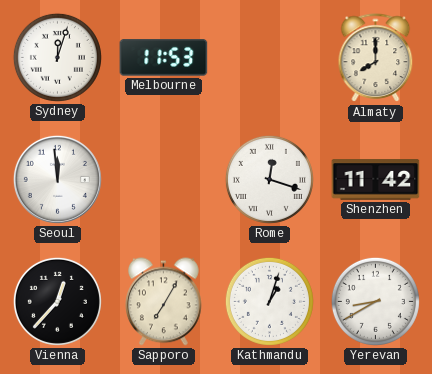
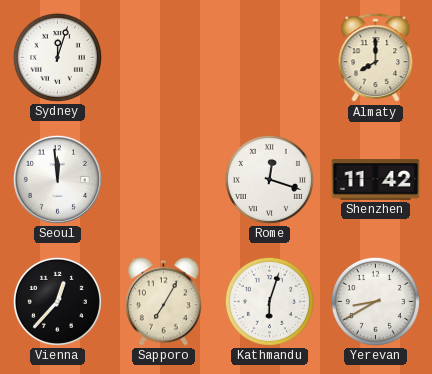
Melbourne: 11:53 -> none (164, 58)
Kathmandu: 1:03 -> 6:03 (269, 301)
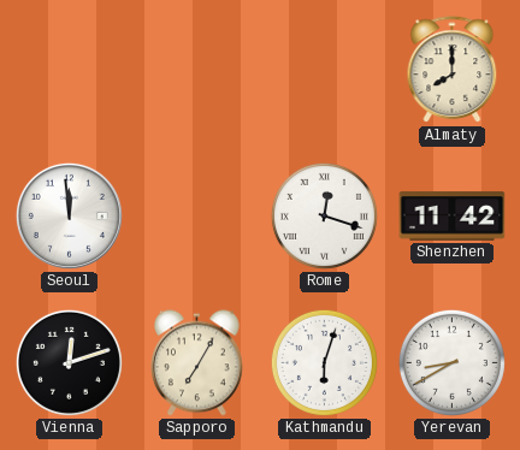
Sydney: 12:03 -> none (57, 57)
Vienna: 12:37 -> 12:12 (69, 362)
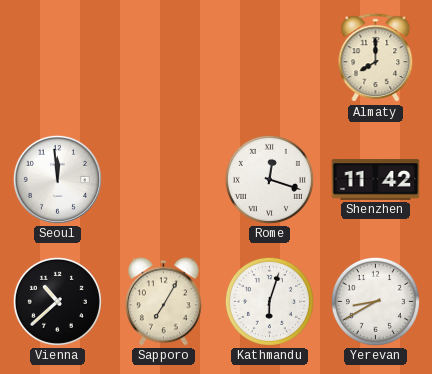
Vienna: 12:12 -> 10:38 (57, 301)
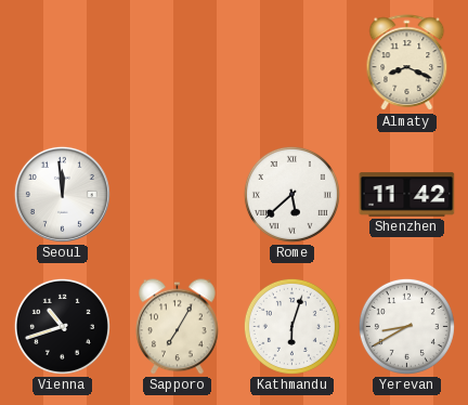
Almaty: 8:00 -> 8:19 (407, 63)
Rome: 12:18 -> 5:38 (291, 194)
Vienna: 10:38 -> 10:42 (62, 326)
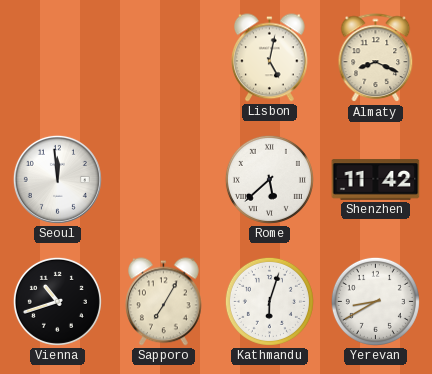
Lisbon: none -> 5:02 (270, 58)
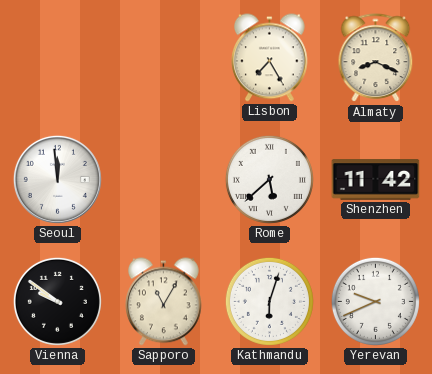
Lisbon: 5:02 -> 7:25 (270, 58)
Vienna: 10:42 -> 9:51 (57, 301)
Sapporo: 7:05 -> 11:05 (164, 302)
Yerevan: 8:40 -> 9:41 (375, 301)
